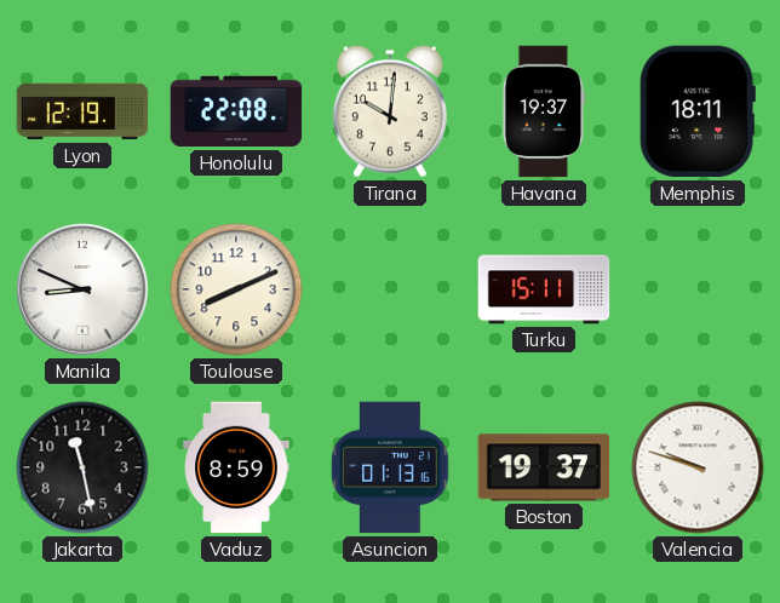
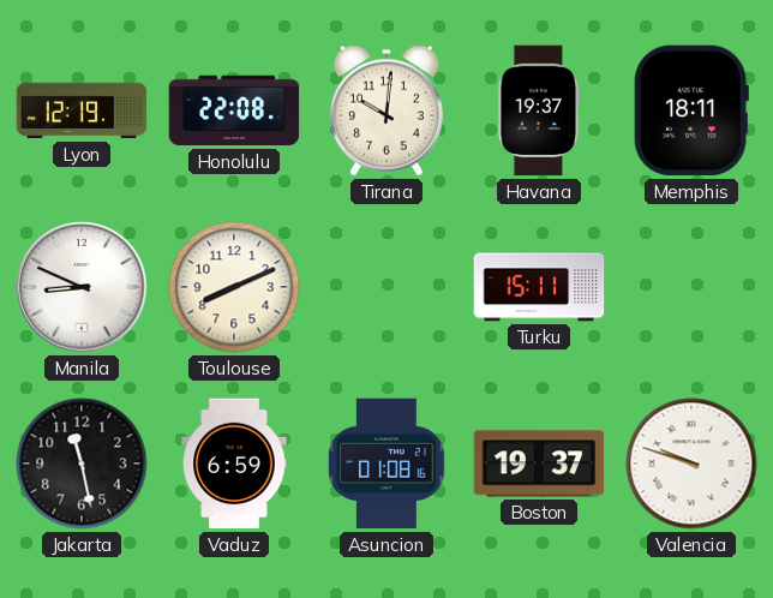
Vaduz: 8:59 -> 6:59 (234, 464)
Asuncion: 01:13 -> 01:08 (386, 464)
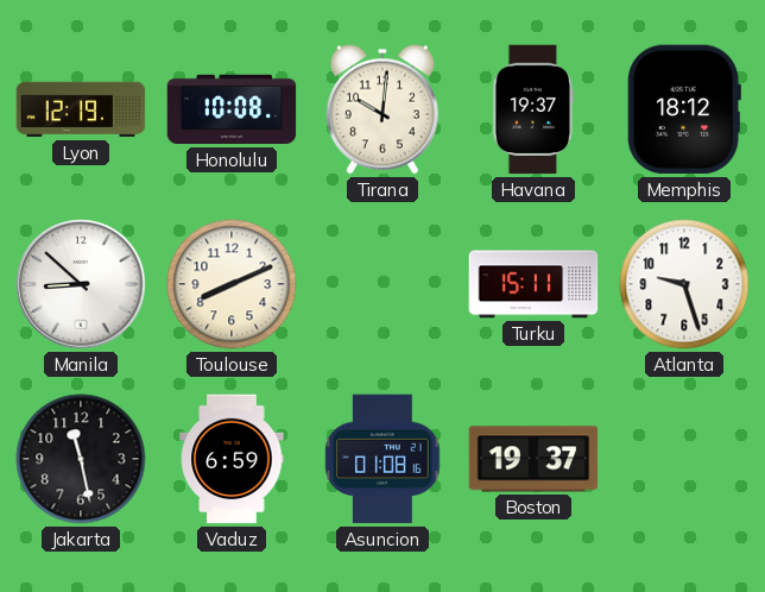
Honolulu: 22:08 -> 10:08 (232, 109)
Memphis: 18:11 -> 18:12 (684, 109)
Manila: 8:49 -> 8:52 (81, 284)
Atlanta: none -> 9:27 (684, 284)
Valencia: 9:48 -> none (691, 464)
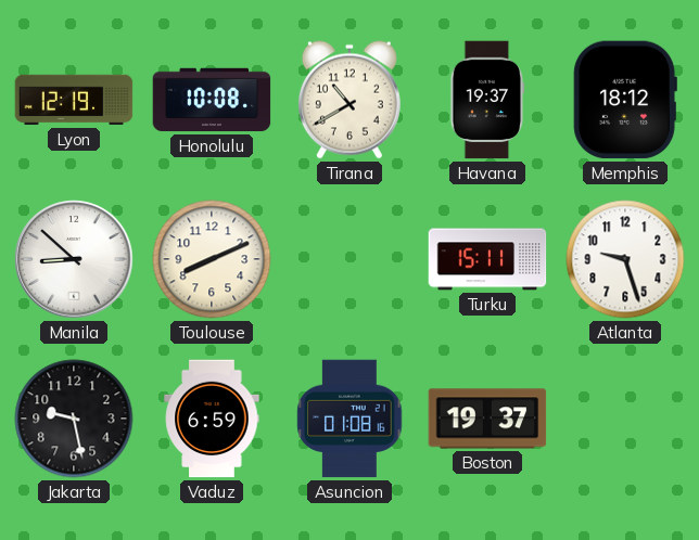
Tirana: 10:01 -> 10:40 (349, 100)
Jakarta: 11:28 -> 9:28 (74, 419)
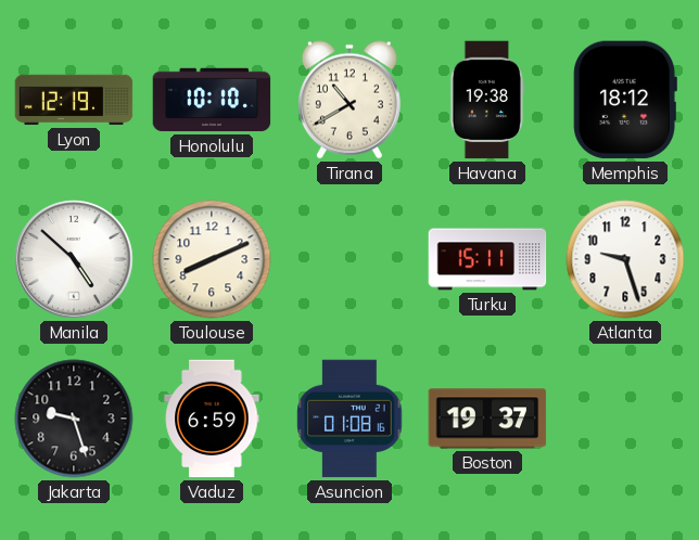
Honolulu: 10:08 -> 10:10 (212, 100)
Havana: 19:37 -> 19:38 (487, 100)
Manila: 8:52 -> 4:52 (74, 259)
Jakarta: 9:28 -> 9:27 (74, 419)
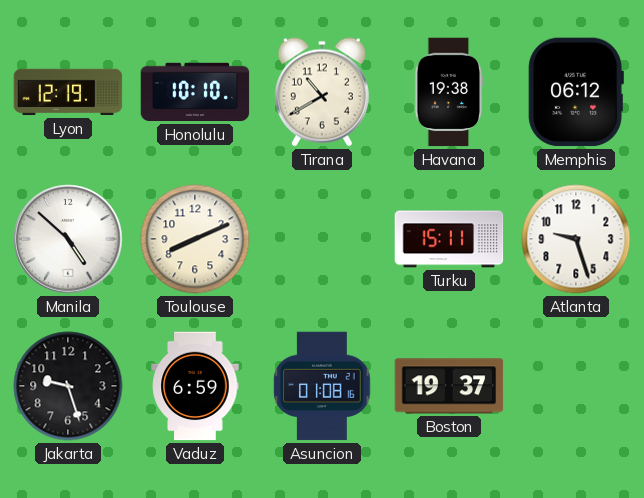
Memphis: 18:12 -> 06:12 (576, 92)
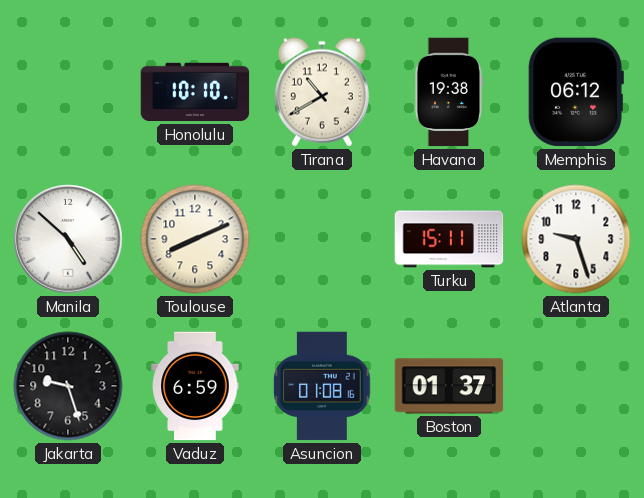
Lyon: 12:19 -> none (68, 92)
Boston: 19:37 -> 01:37 (449, 386)
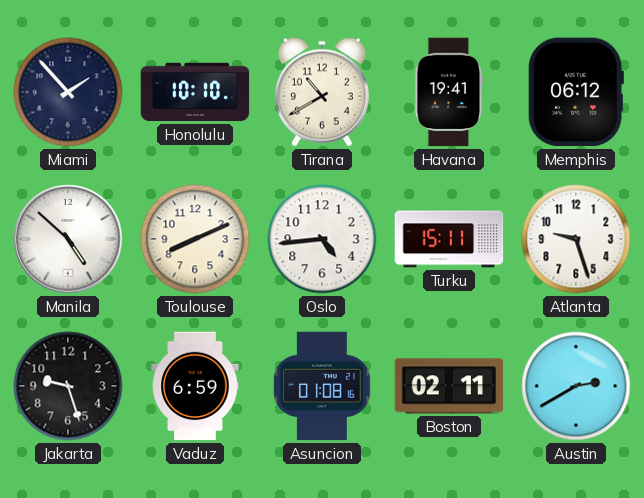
Miami: none -> 1:53 (68, 92)
Havana: 19:38 -> 19:41 (449, 92)
Oslo: none -> 4:44 (322, 239)
Boston: 01:37 -> 02:11 (449, 386)
Austin: none -> 2:40 (576, 386)
